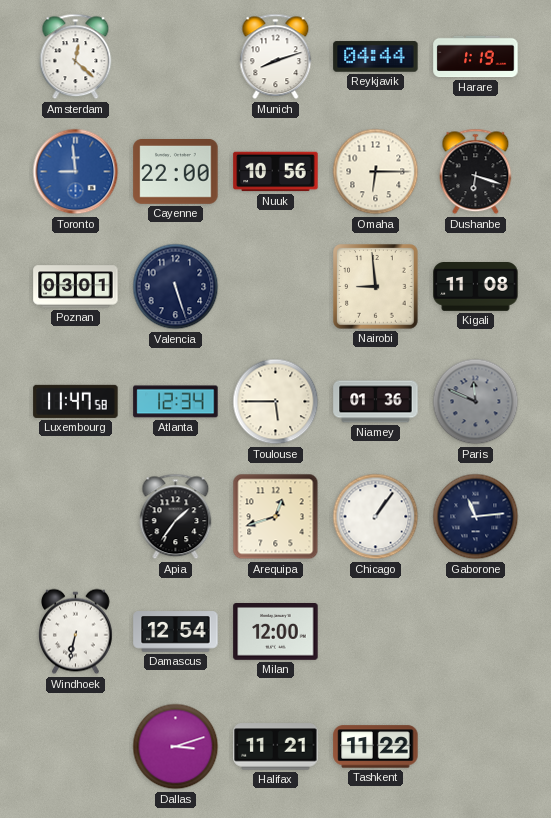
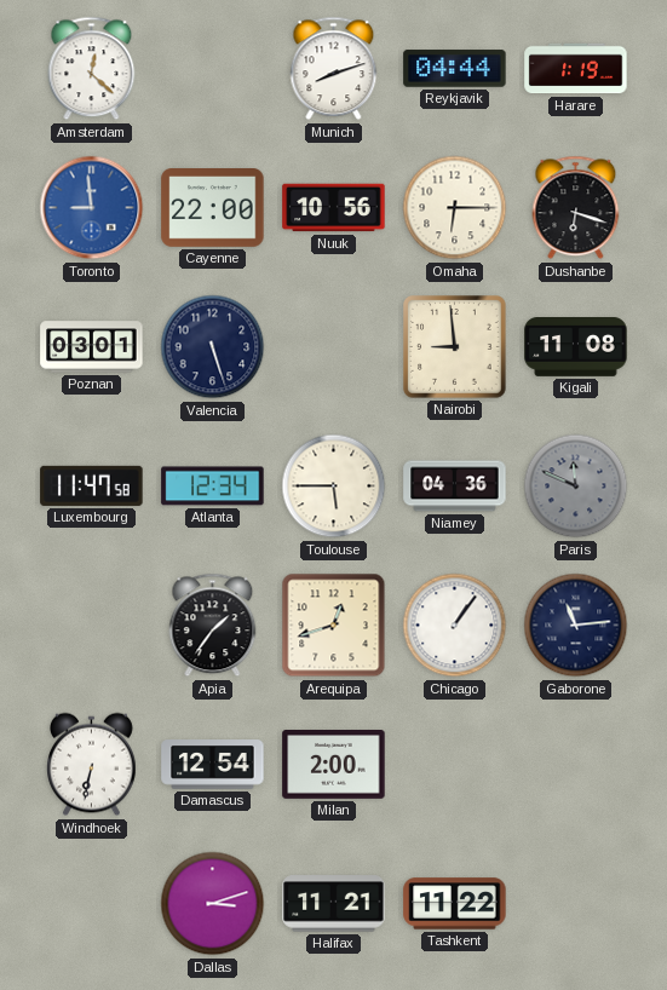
Niamey: 01:36 -> 04:36 (455, 487)
Milan: 12:00 -> 2:00 (334, 765)
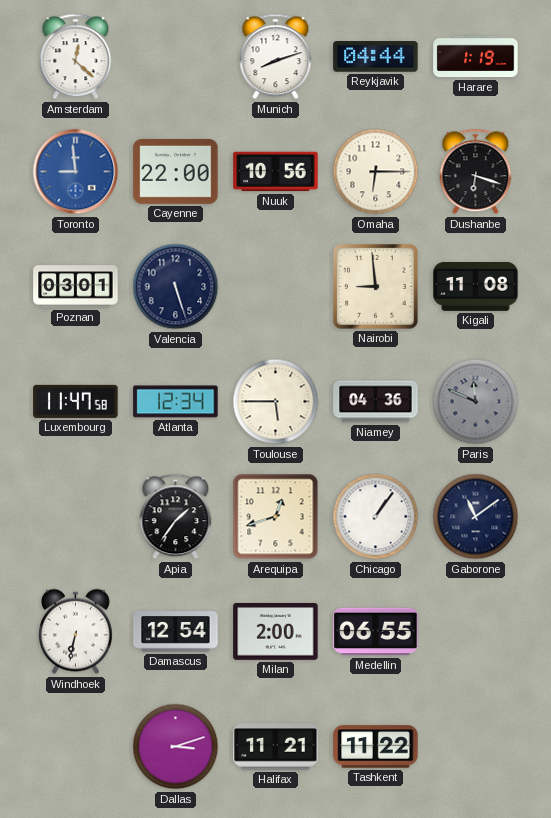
Gaborone: 11:14 -> 11:09 (476, 517)
Medellin: none -> 06:55 (376, 632)
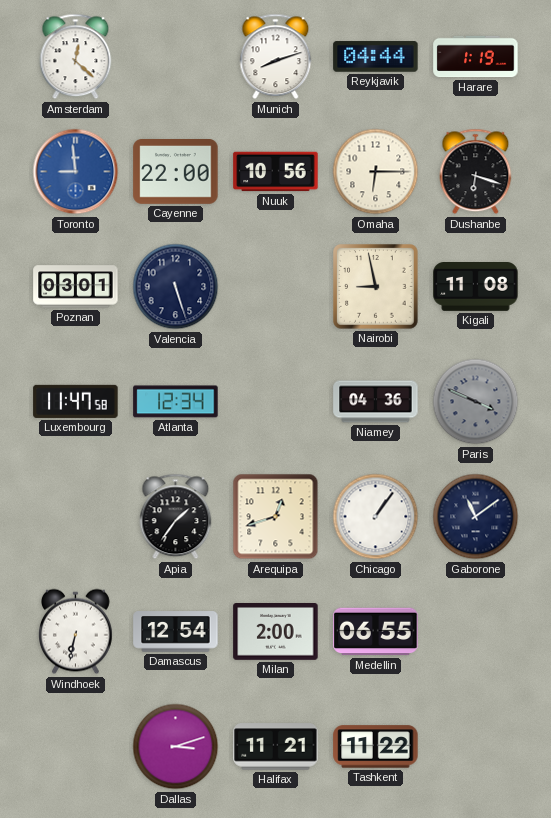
Nairobi: 8:59 -> 8:58 (376, 287)
Toulouse: 5:45 -> none (276, 402)
Paris: 11:49 -> 3:49 (476, 402)
